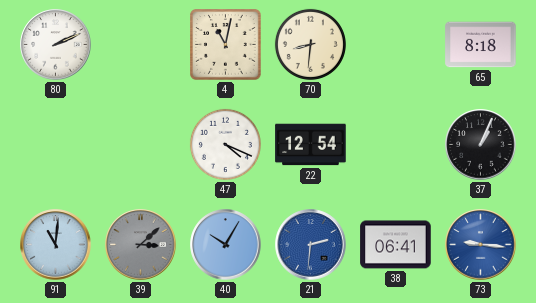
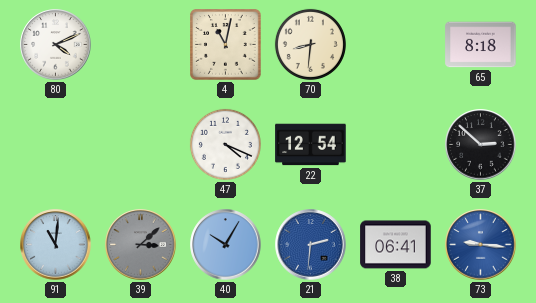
80: 2:11 -> 4:11 (56, 45)
37: 1:04 -> 2:52 (481, 145)
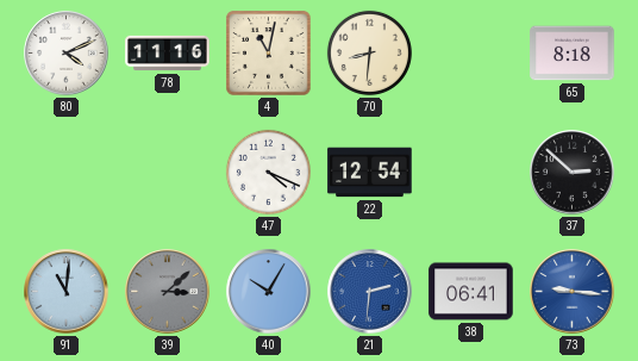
78: none -> 11:16 (168, 54)
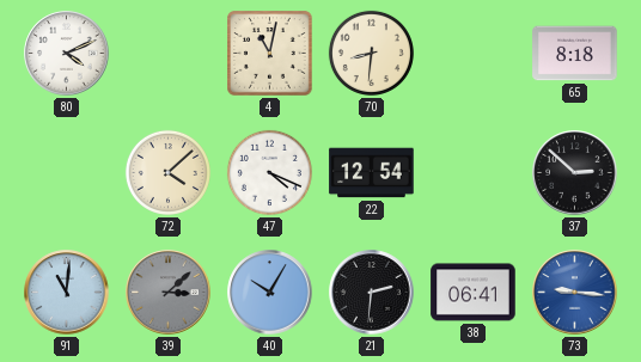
78: 11:16 -> none (168, 54)
72: none -> 4:08 (167, 172)
21 dial: blue -> black (372, 293)
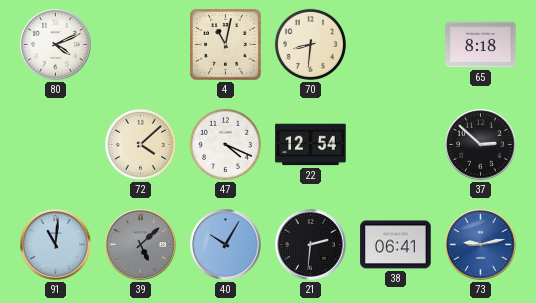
39: 3:08 -> 5:08 (141, 245)
73: 9:16 -> 9:13 (481, 245)
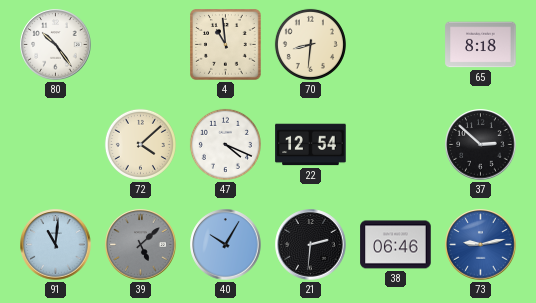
80: 4:11 -> 10:24 (56, 45)
4: 11:02 -> 10:59 (226, 45)
38: 06:41 -> 06:46 (396, 245)
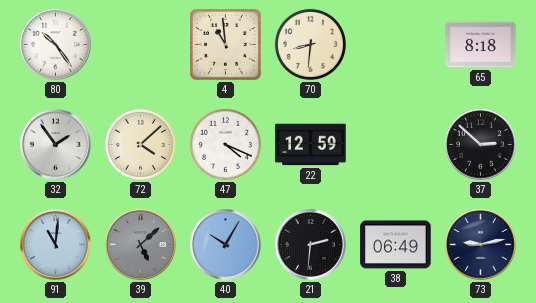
32: none -> 1:54 (56, 145)
22: 12:54 -> 12:59 (311, 145)
38: 06:46 -> 06:49 (396, 245)
73 dial: blue -> navy (481, 245)
